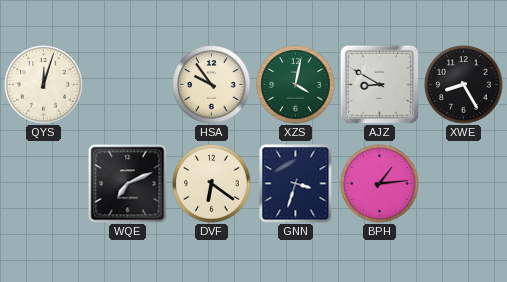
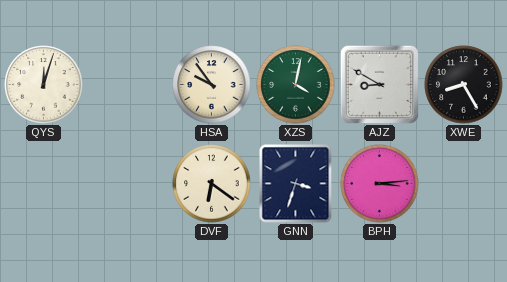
WQE: 7:11 -> none (128, 184)
BPH: 1:14 -> 3:14 (380, 184)
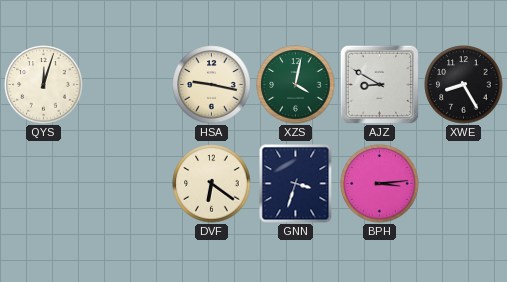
HSA: 9:54 -> 9:17 (212, 85)
